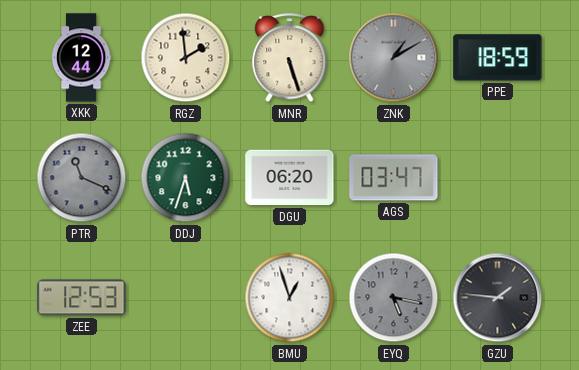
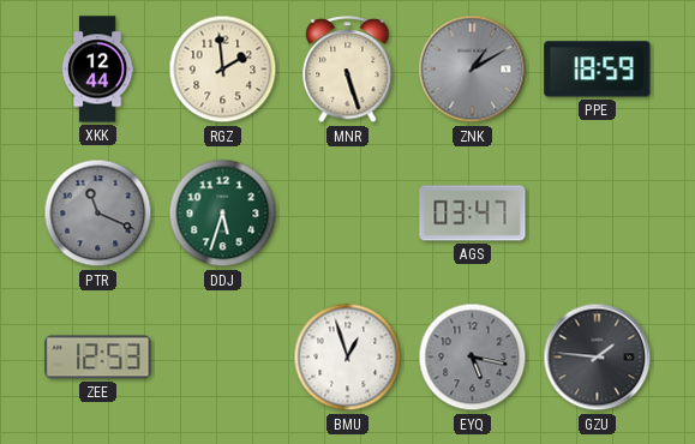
DGU: 06:20 -> none (290, 178)
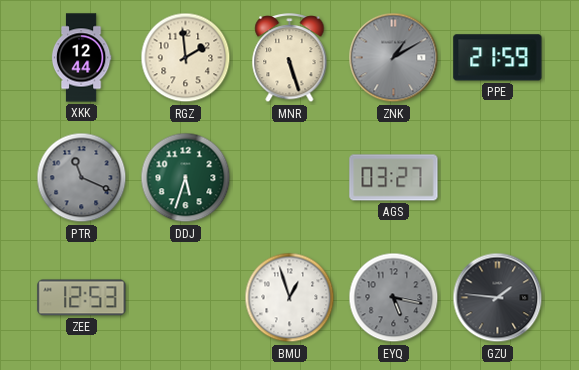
PPE: 18:59 -> 21:59 (498, 58)
AGS: 03:47 -> 03:27 (394, 178)
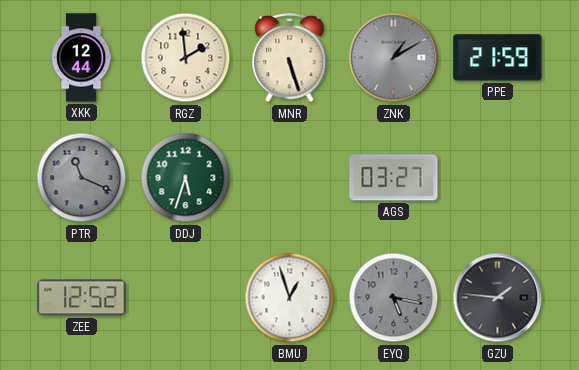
ZEE: 12:53 -> 12:52 (82, 298)
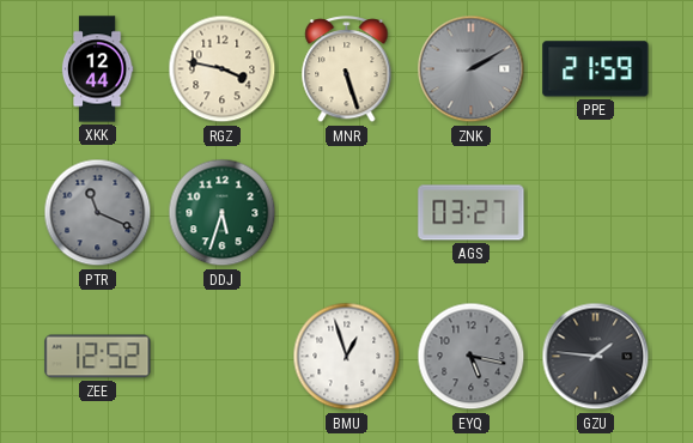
RGZ: 1:59 -> 3:47 (223, 69)
ZNK: 1:10 -> 2:10 (472, 69)
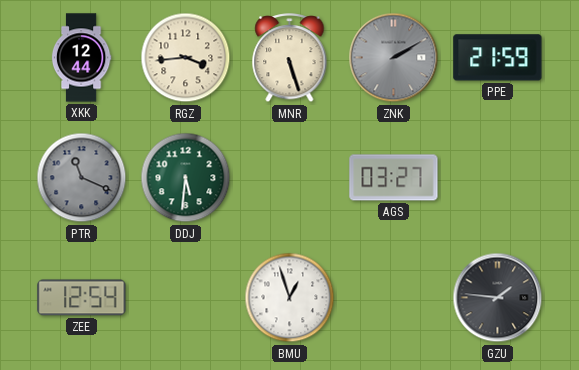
RGZ: 3:47 -> 3:44 (186, 58)
DDJ: 5:33 -> 5:31 (186, 178)
ZEE: 12:52 -> 12:54 (82, 298)
EYQ: 5:17 -> none (472, 357)
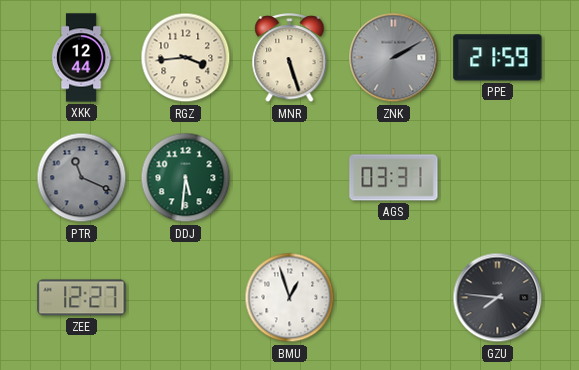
AGS: 03:27 -> 03:31 (394, 178)
ZEE: 12:54 -> 12:27 (82, 298)
GZU: 1:46 -> 7:46 (498, 298)
